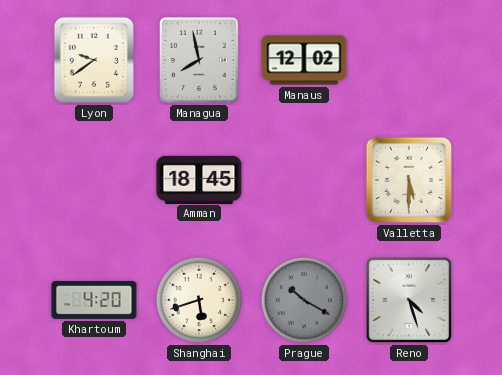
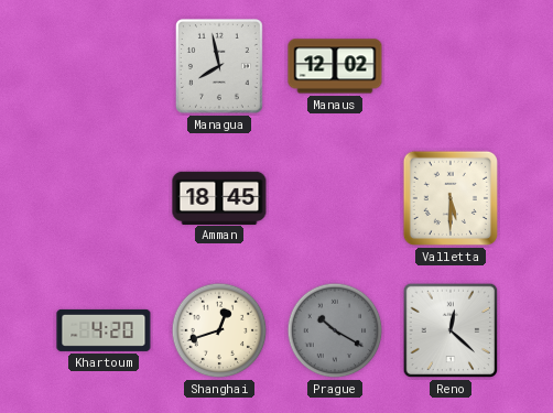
Lyon: 9:39 -> none (94, 60)
Shanghai: 5:42 -> 12:42 (219, 330)
Reno: 4:27 -> 12:22 (451, 330)
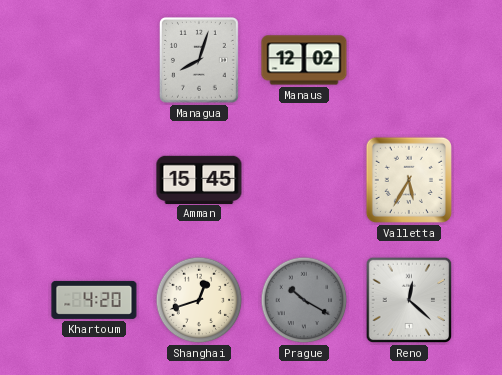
Managua: 7:58 -> 8:03 (199, 61)
Amman: 18:45 -> 15:45 (199, 179)
Valletta: 5:30 -> 5:35 (409, 180)
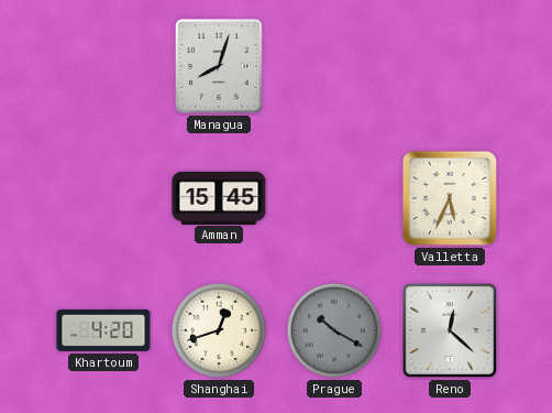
Manaus: 12:02 -> none (304, 60)
Valletta: 5:35 -> 5:34 (450, 198)
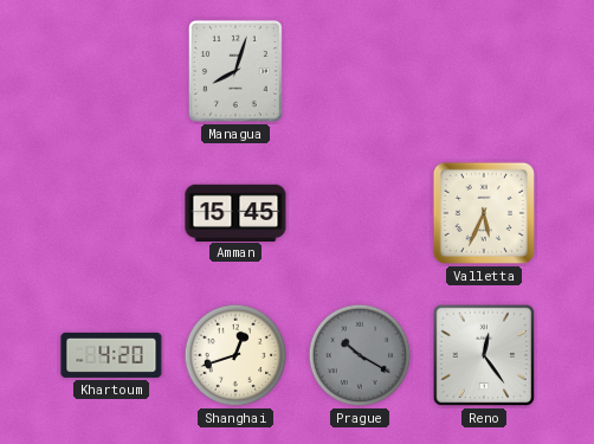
Reno: 12:22 -> 12:24 (484, 355)
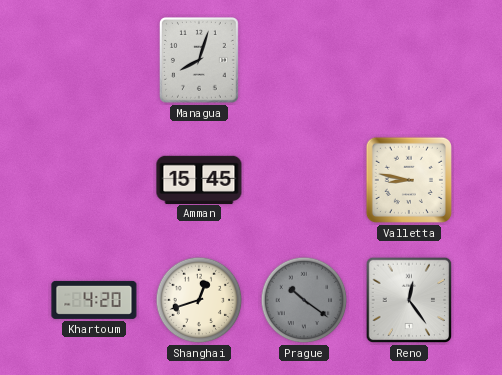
Valletta: 5:34 -> 8:47 (409, 180)
Prague: 10:20 -> 10:21 (304, 300)
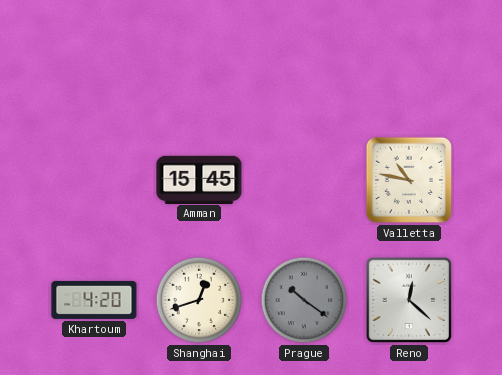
Managua: 8:03 -> none (199, 61)
Valletta: 8:47 -> 10:47 (409, 180)
Reno: 12:24 -> 12:22 (409, 300)
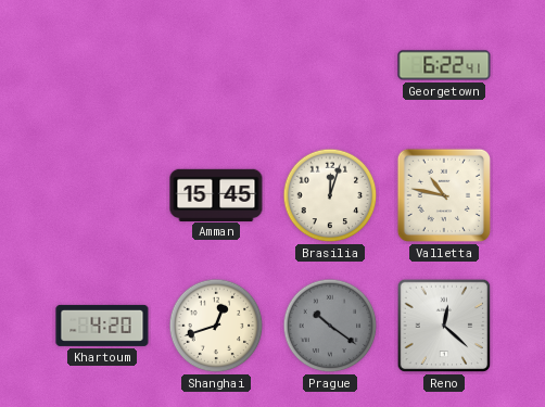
Georgetown: none -> 6:22 (444, 65)
Brasilia: none -> 12:03 (330, 195)
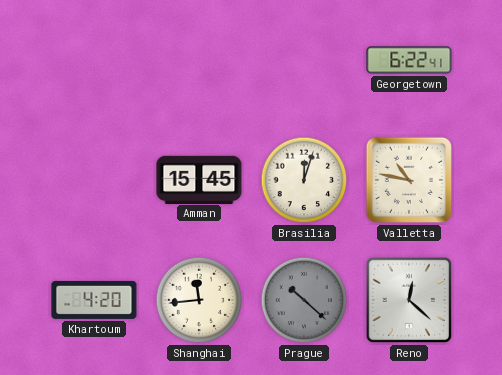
Shanghai: 12:42 -> 11:44 (199, 300)
Prague: 10:21 -> 10:22 (304, 300)
